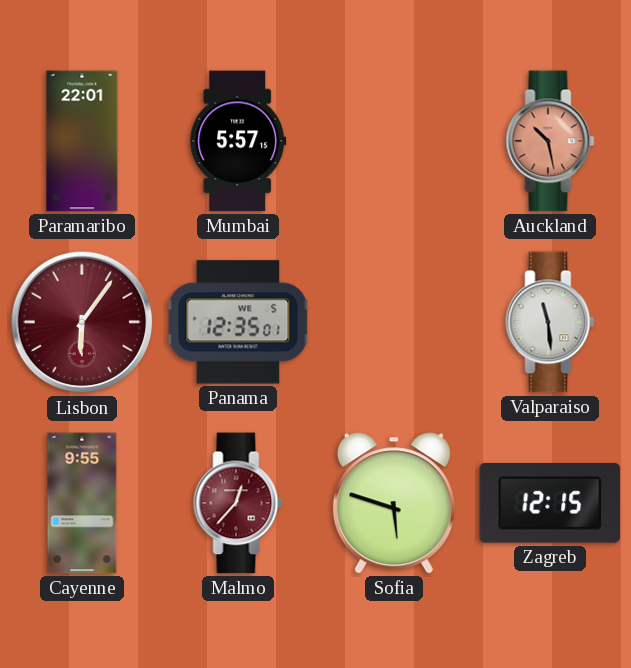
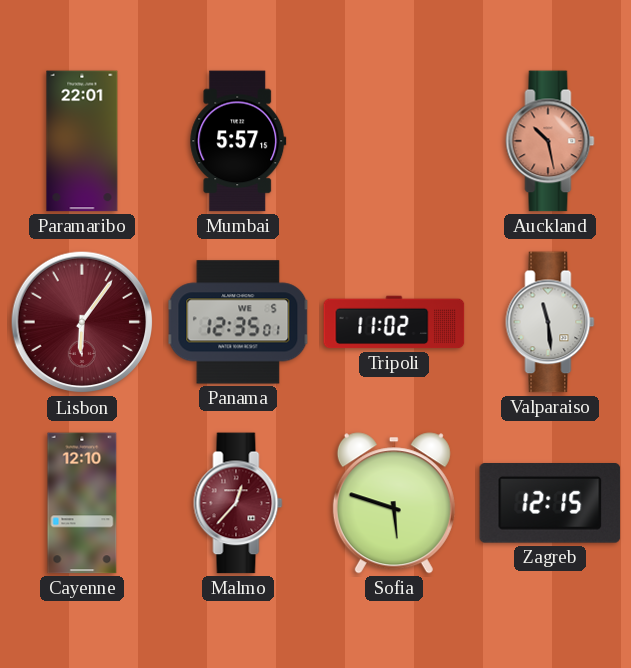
Tripoli: none -> 11:02 (394, 322)
Cayenne: 9:55 -> 12:10 (82, 503)
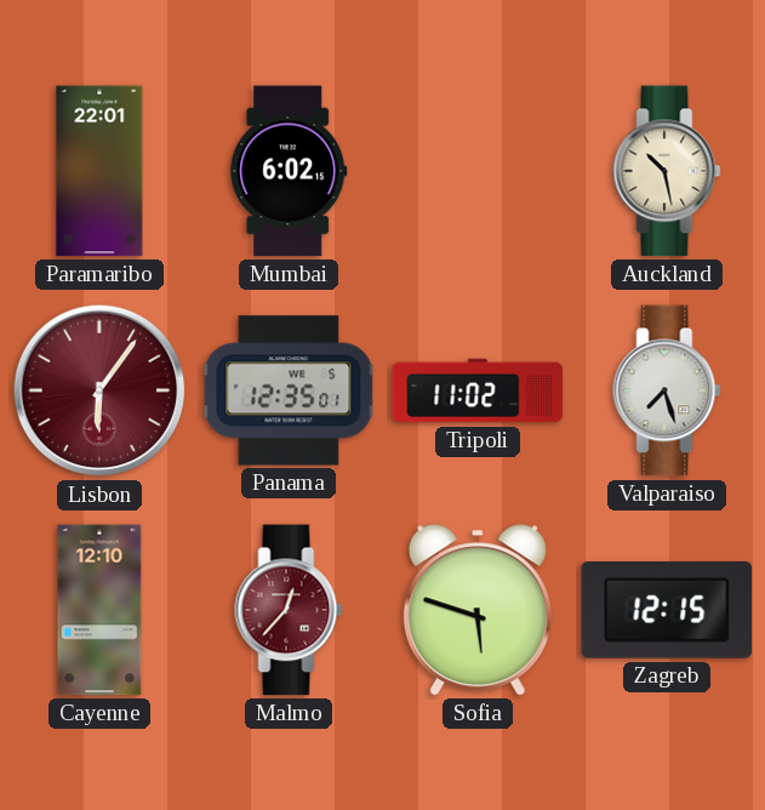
Mumbai: 5:57 -> 6:02 (289, 171)
Auckland dial: salmon -> cream (667, 171)
Valparaiso: 11:29 -> 7:27 (667, 390)
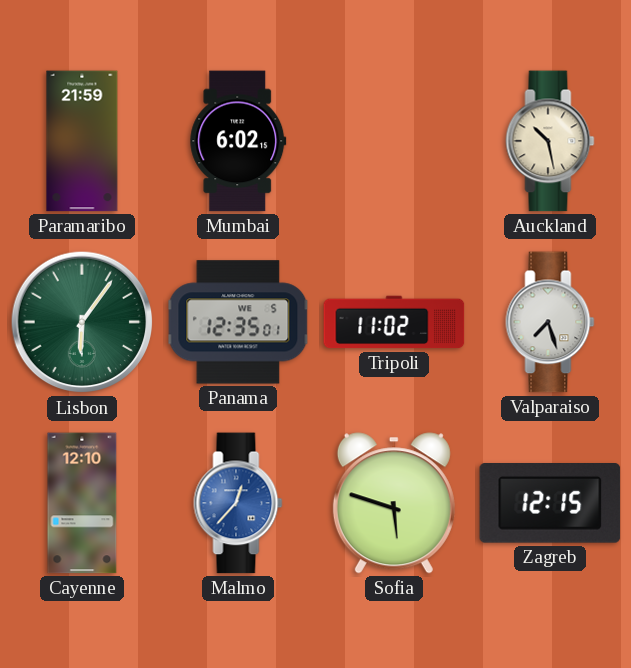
Paramaribo: 22:01 -> 21:59 (82, 141)
Lisbon dial: burgundy -> green (82, 322)
Malmo dial: burgundy -> blue (238, 503)
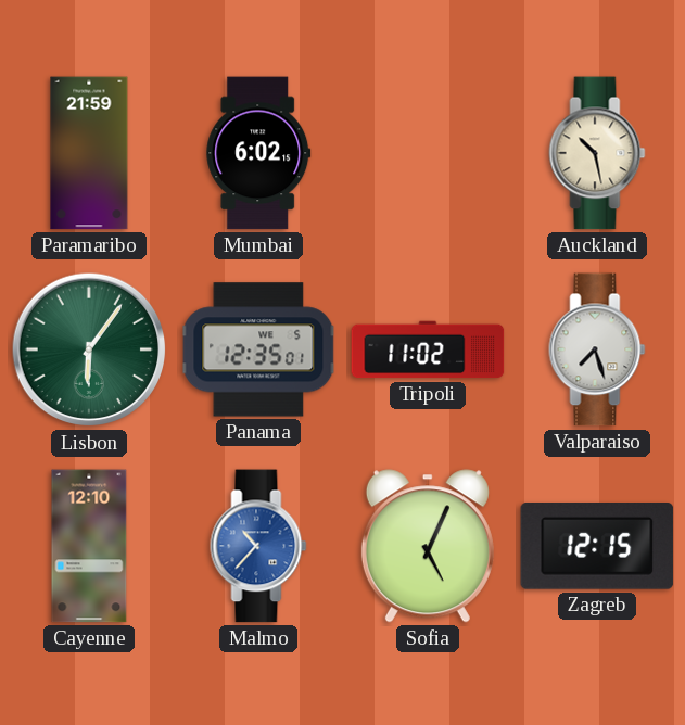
Malmo: 12:37 -> 10:37 (258, 546)
Sofia: 5:48 -> 5:04 (428, 546)
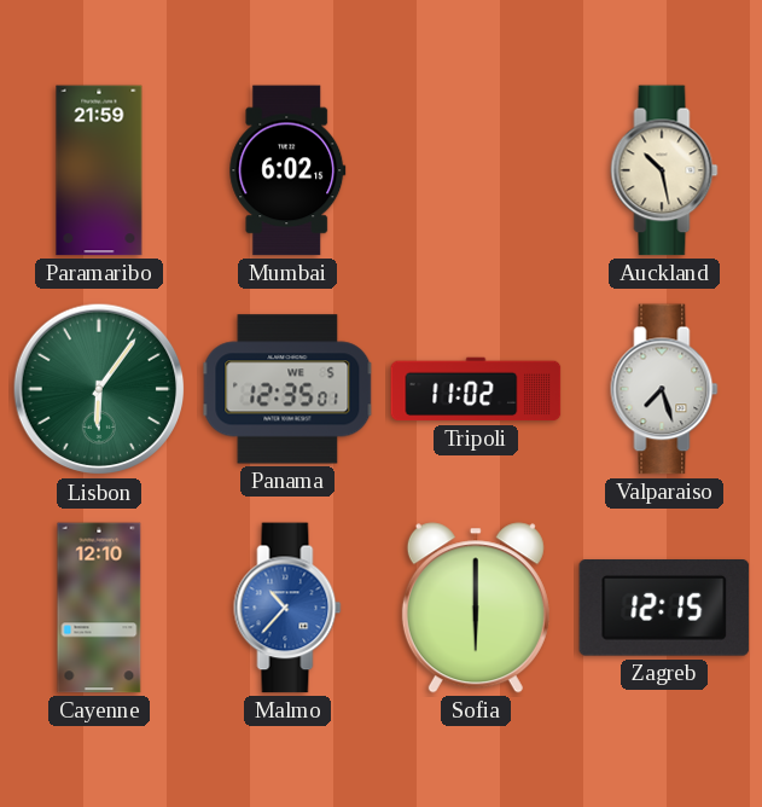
Sofia: 5:04 -> 6:00 (476, 608)
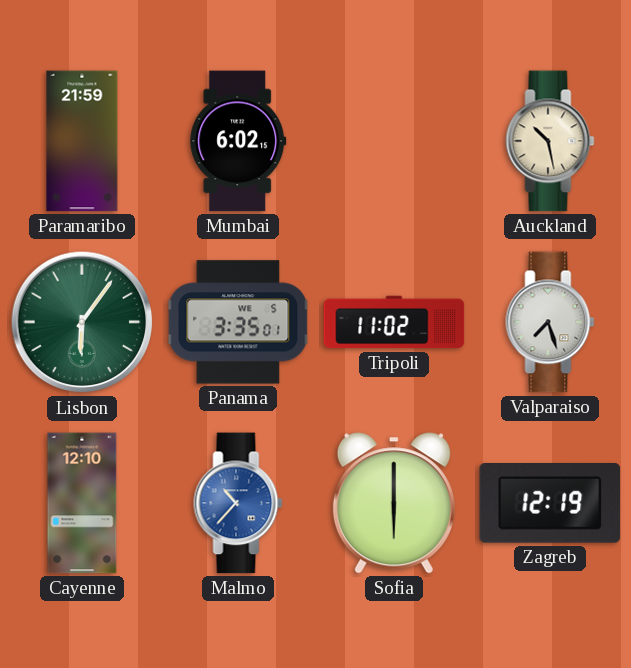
Panama: 12:35 -> 3:35 (238, 322)
Zagreb: 12:15 -> 12:19 (550, 504)
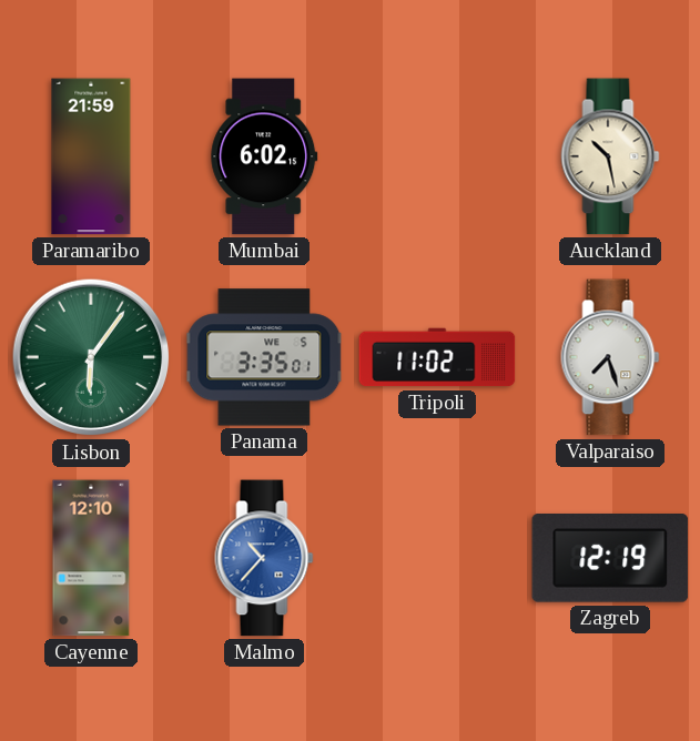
Sofia: 6:00 -> none (394, 503)
